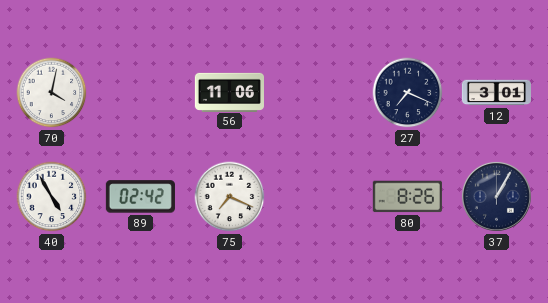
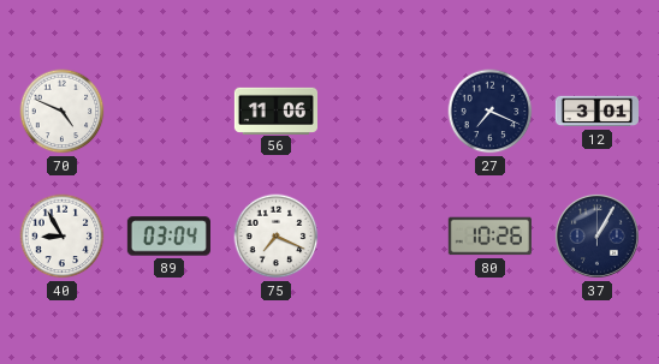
70: 4:02 -> 4:49 (63, 112)
40: 4:55 -> 8:55 (63, 237)
89: 02:42 -> 03:04 (168, 237)
80: 8:26 -> 10:26 (489, 237)
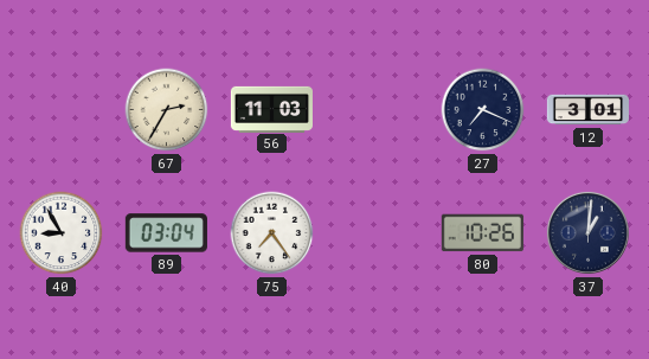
70: 4:49 -> none (63, 112)
67: none -> 2:35 (167, 110)
56: 11:06 -> 11:03 (271, 109)
75: 7:19 -> 7:24 (272, 233)
37: 1:05 -> 1:01 (587, 232)
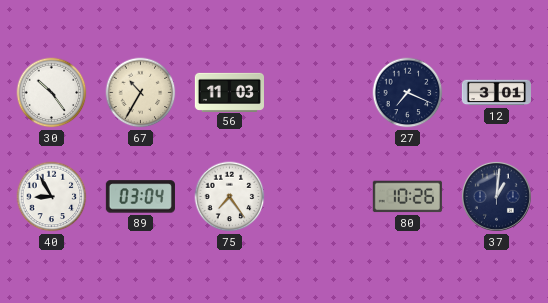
30: none -> 10:24 (52, 93)
67: 2:35 -> 10:35 (141, 93)
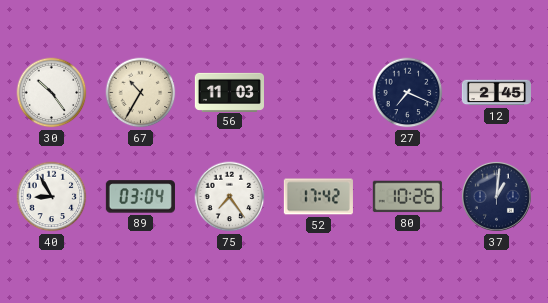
12: 3:01 -> 2:45 (496, 93)
52: none -> 17:42 (318, 197)
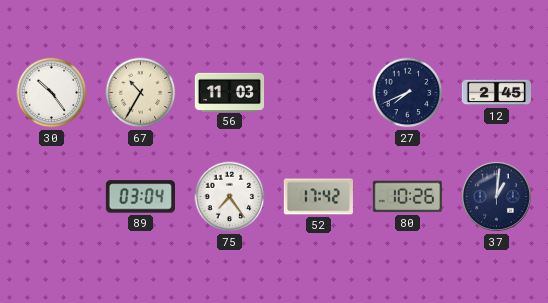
27: 7:19 -> 7:41 (408, 93)
40: 8:55 -> none (52, 197)
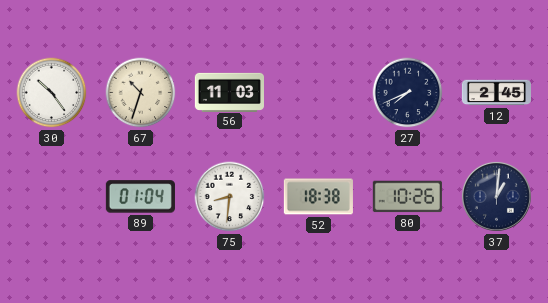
67: 10:35 -> 10:33 (141, 93)
89: 03:04 -> 01:04 (140, 197)
75: 7:24 -> 8:31 (230, 197)
52: 17:42 -> 18:38 (318, 197)
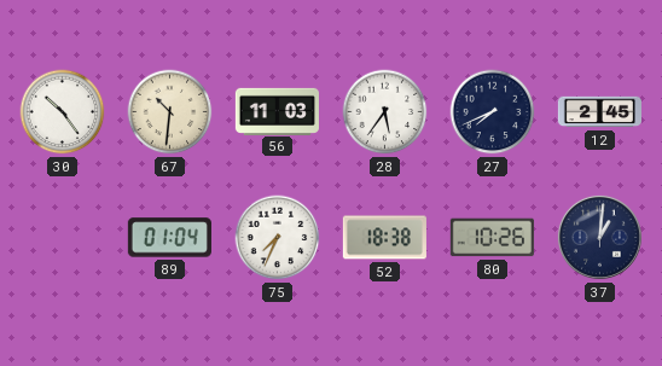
67: 10:33 -> 10:31 (170, 112)
28: none -> 5:36 (385, 112)
75: 8:31 -> 7:34 (278, 238)
